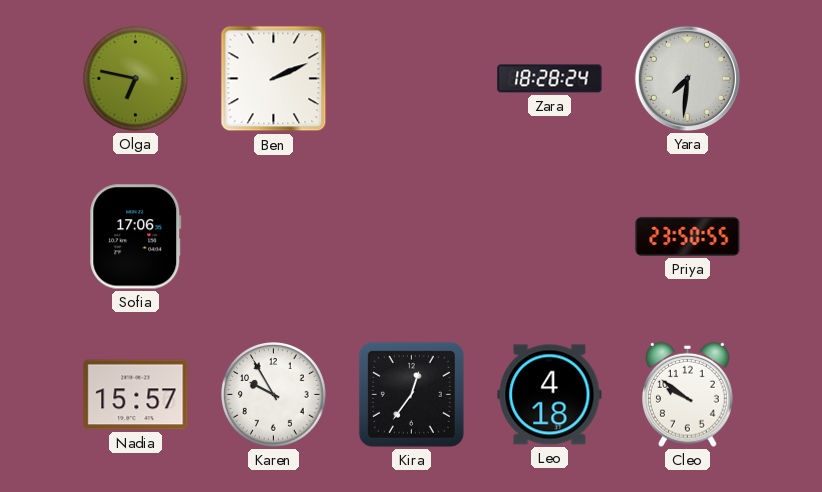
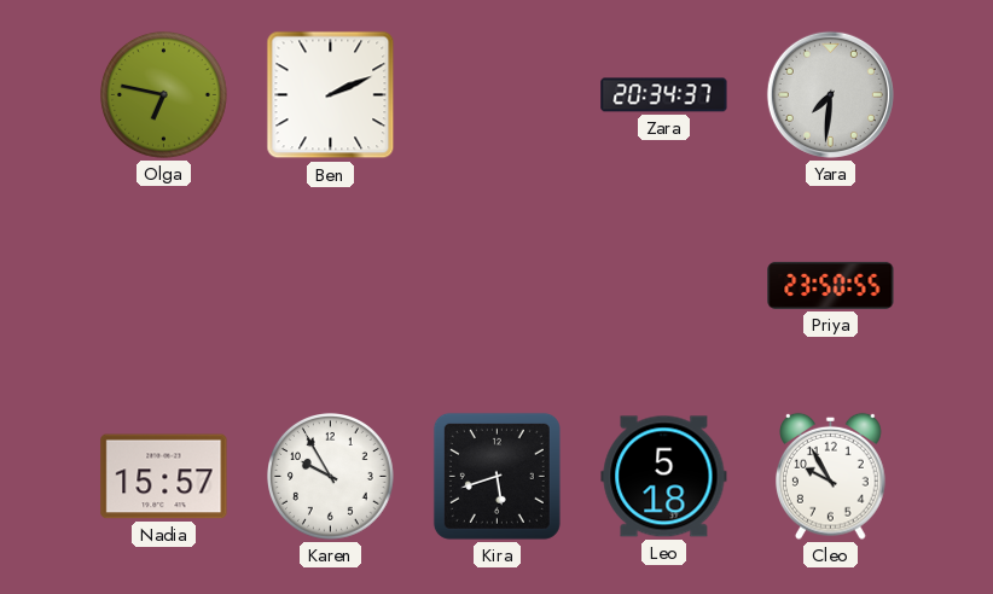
Zara: 18:28 -> 20:34 (664, 95)
Sofia: 17:06 -> none (136, 237)
Kira: 12:36 -> 5:42 (496, 476)
Leo: 4:18 -> 5:18 (664, 477)
Cleo: 9:51 -> 9:55 (831, 476)
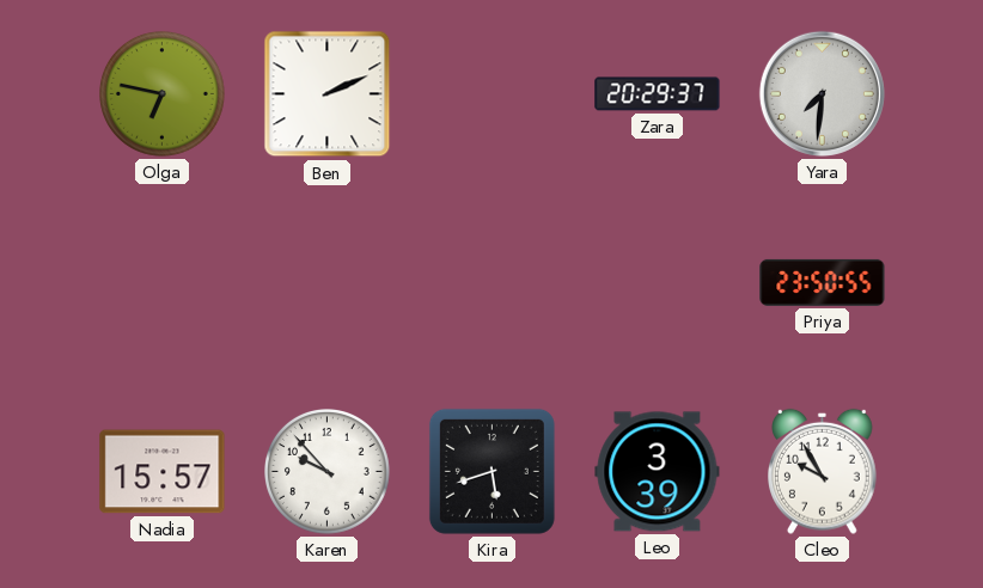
Zara: 20:34 -> 20:29 (658, 94)
Karen: 9:55 -> 9:53 (328, 472)
Leo: 5:18 -> 3:39 (658, 472)
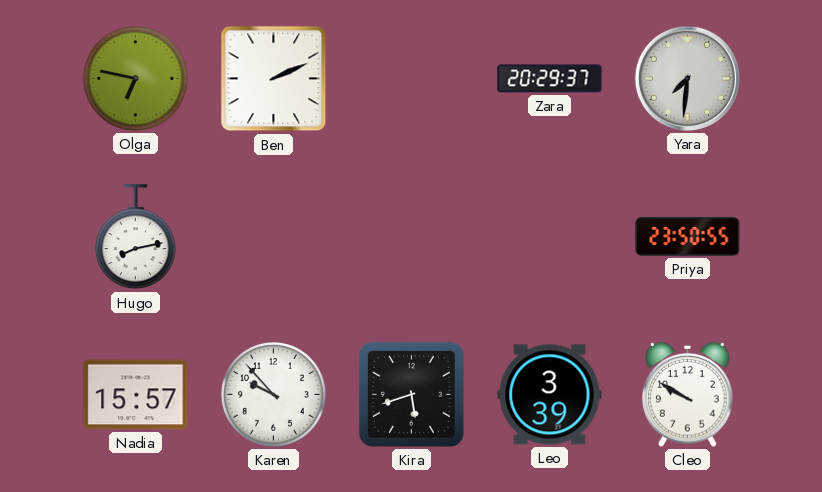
Hugo: none -> 8:13 (135, 237)
Cleo: 9:55 -> 9:50 (688, 394)
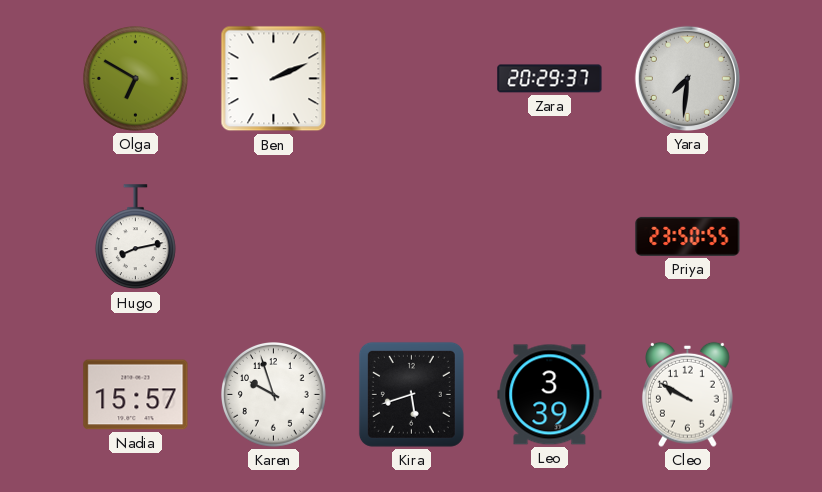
Olga: 6:47 -> 6:50 (136, 79)
Karen: 9:53 -> 9:57 (274, 395)
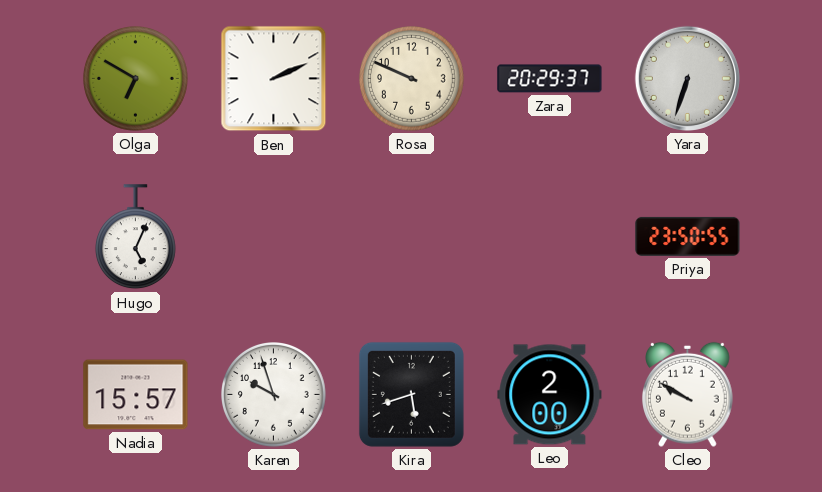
Rosa: none -> 9:49 (412, 79)
Yara: 7:31 -> 6:33 (687, 78)
Hugo: 8:13 -> 5:04 (135, 237)
Leo: 3:39 -> 2:00 (550, 395)
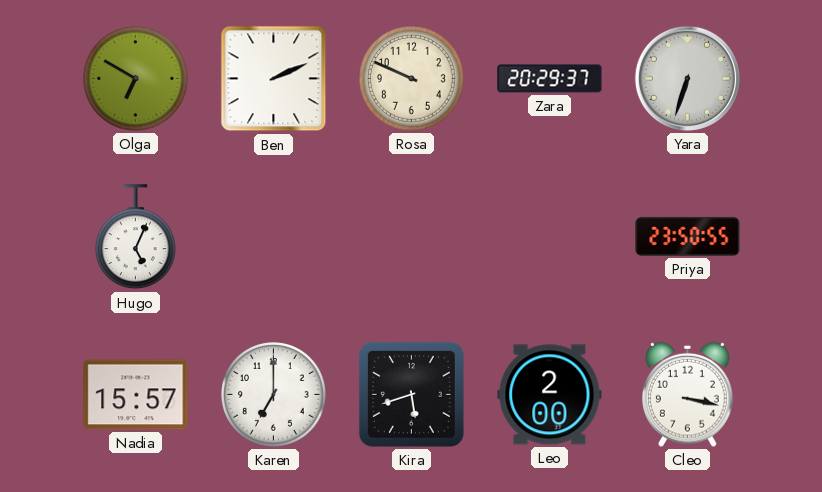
Karen: 9:57 -> 7:00 (274, 395)
Cleo: 9:50 -> 3:17 (688, 394)
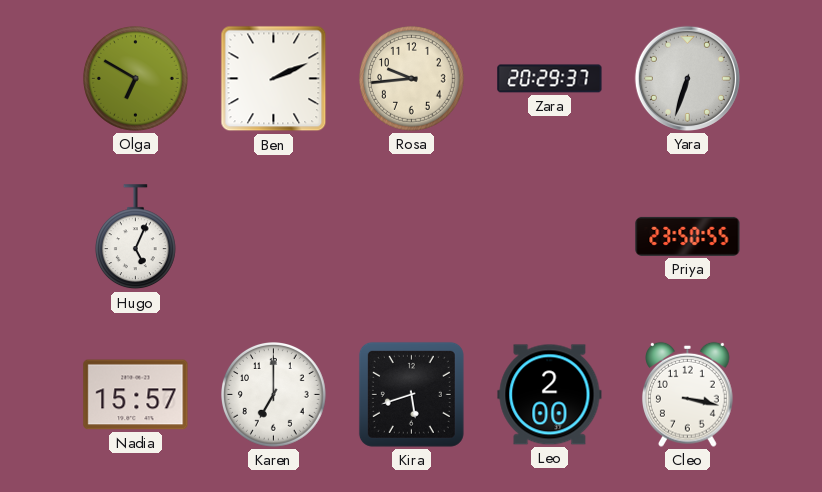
Rosa: 9:49 -> 9:44 (412, 79)
